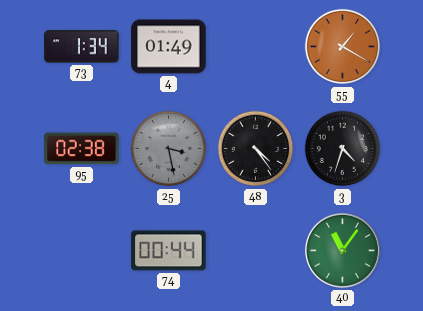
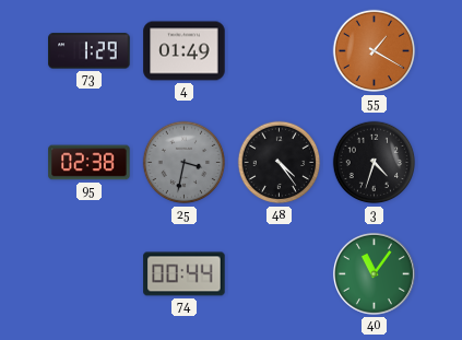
73: 1:34 -> 1:29 (90, 51)
25: 3:28 -> 3:32 (185, 163)
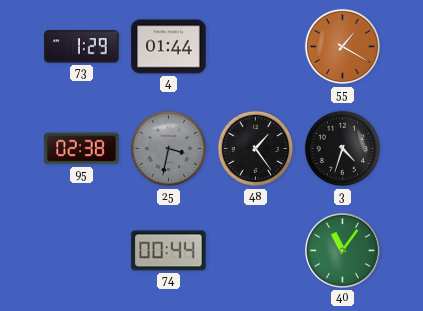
4: 01:49 -> 01:44 (169, 47)
48: 4:24 -> 1:24 (256, 149)
